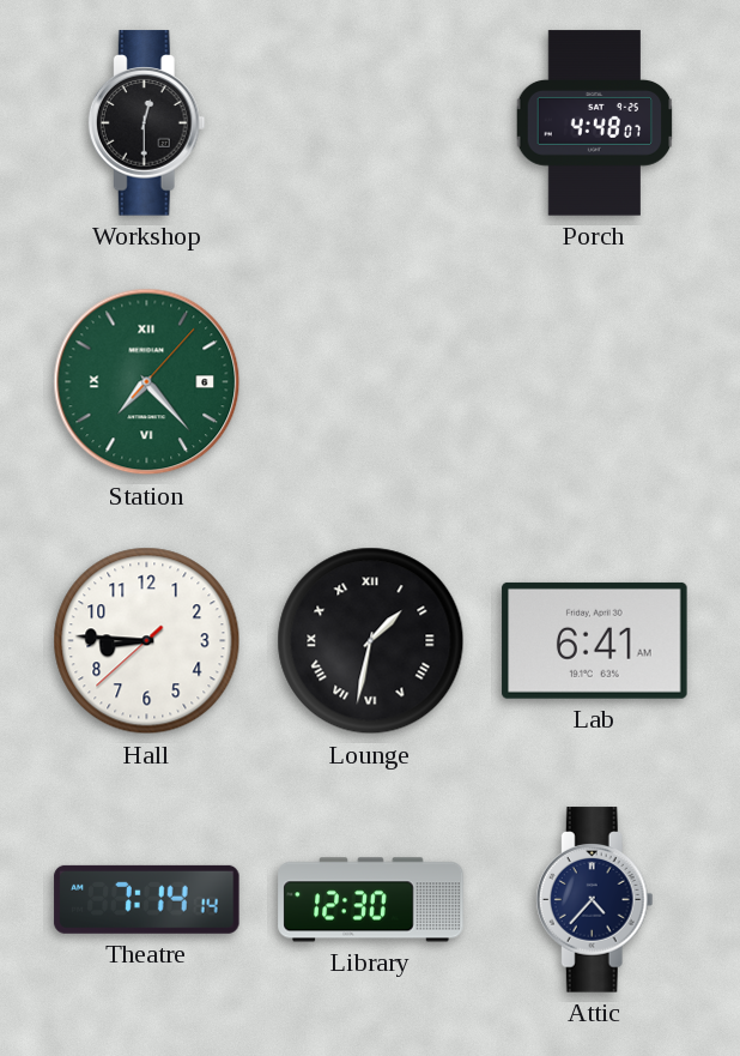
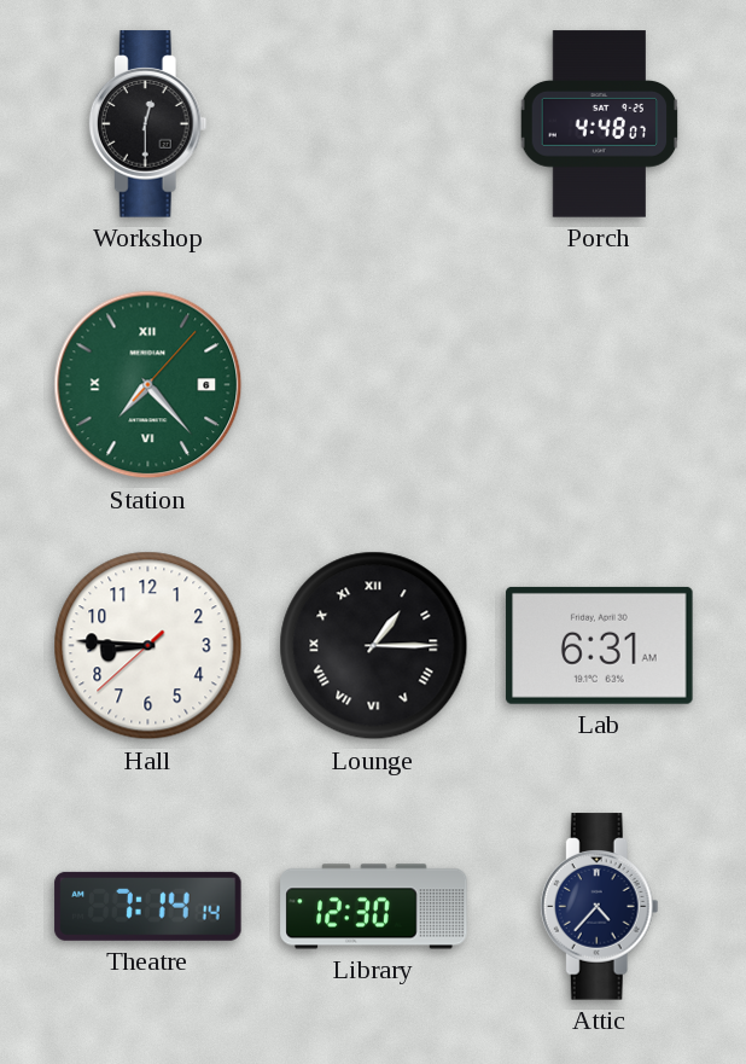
Lounge: 1:32 -> 1:15 (374, 646)
Lab: 6:41 -> 6:31 (600, 645)
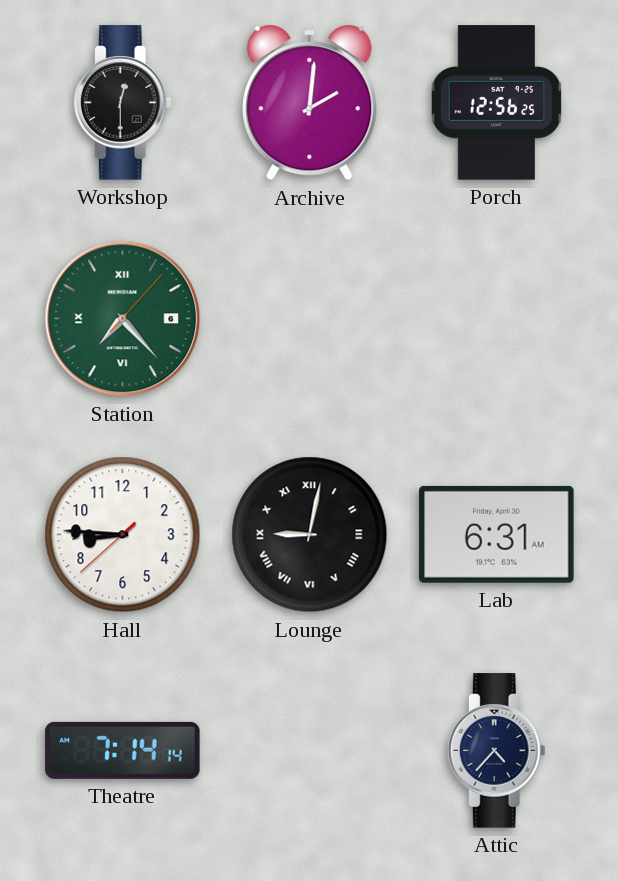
Archive: none -> 2:01 (310, 103)
Porch: 4:48 -> 12:56 (497, 103)
Lounge: 1:15 -> 9:02 (310, 535)
Library: 12:30 -> none (374, 907)
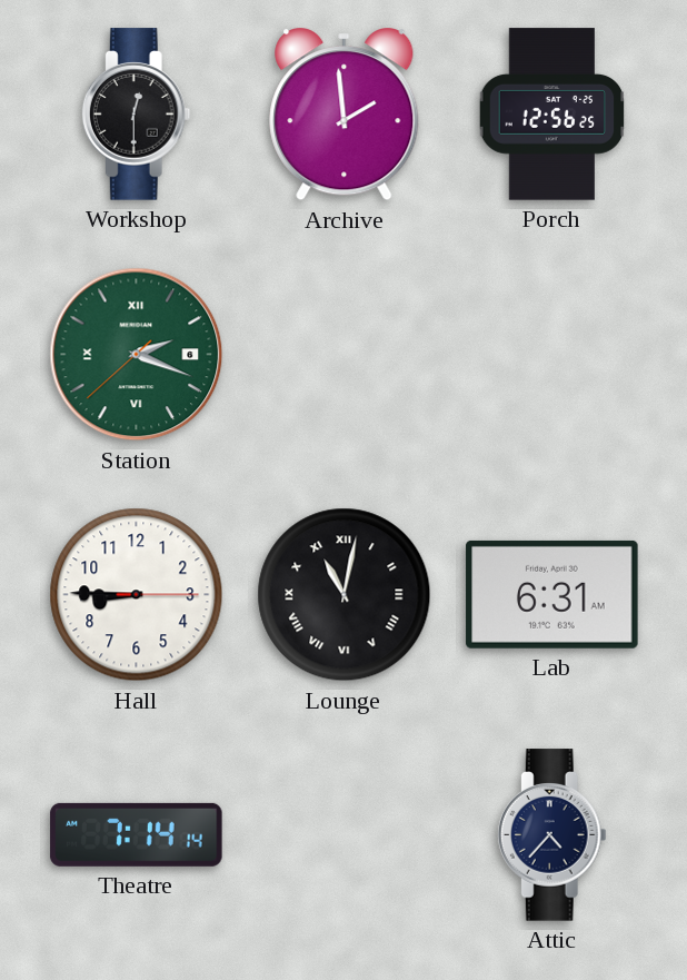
Archive: 2:01 -> 1:59 (345, 115)
Station: 7:23 -> 2:18 (137, 355)
Hall: 8:45:38 -> 8:45:15 (137, 595)
Lounge: 9:02 -> 11:02 (345, 595)
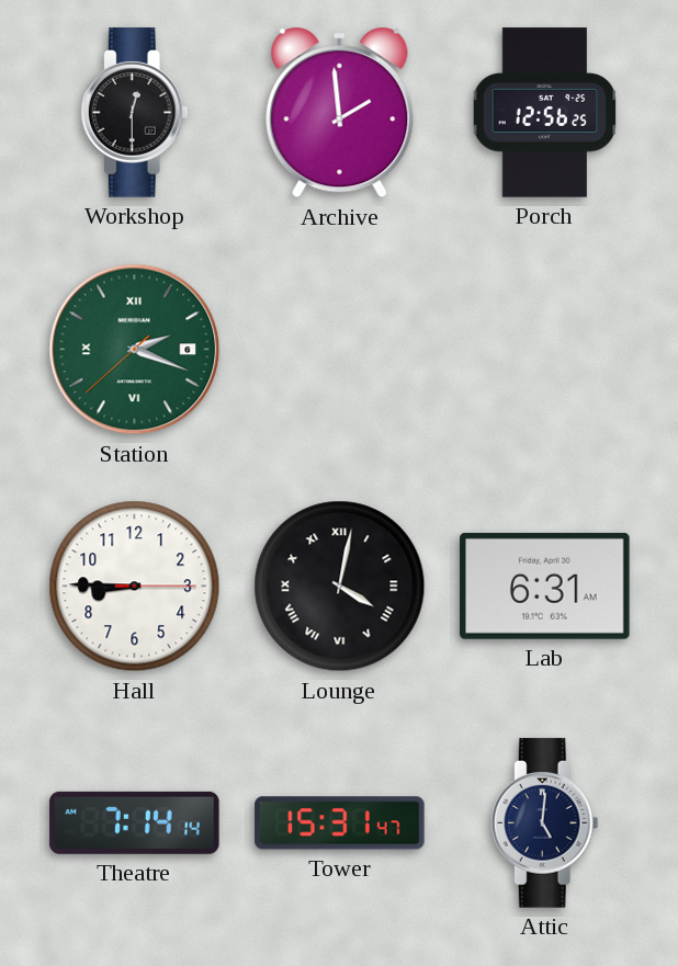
Lounge: 11:02 -> 4:02 (340, 587)
Tower: none -> 15:31 (340, 823)
Attic: 4:37 -> 5:01 (544, 823)
